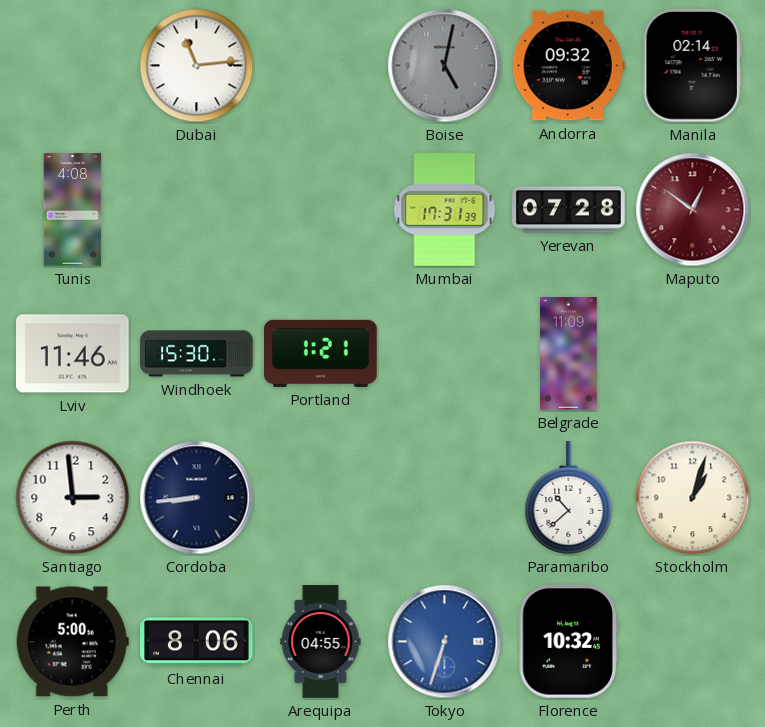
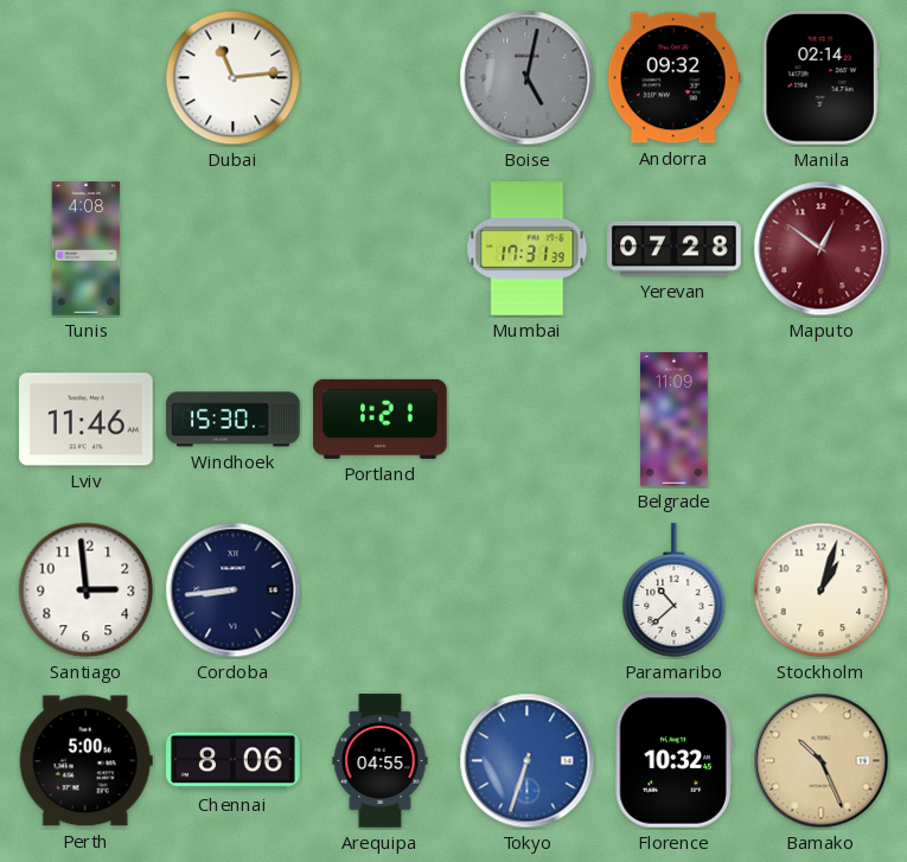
Bamako: none -> 10:26 (822, 761)
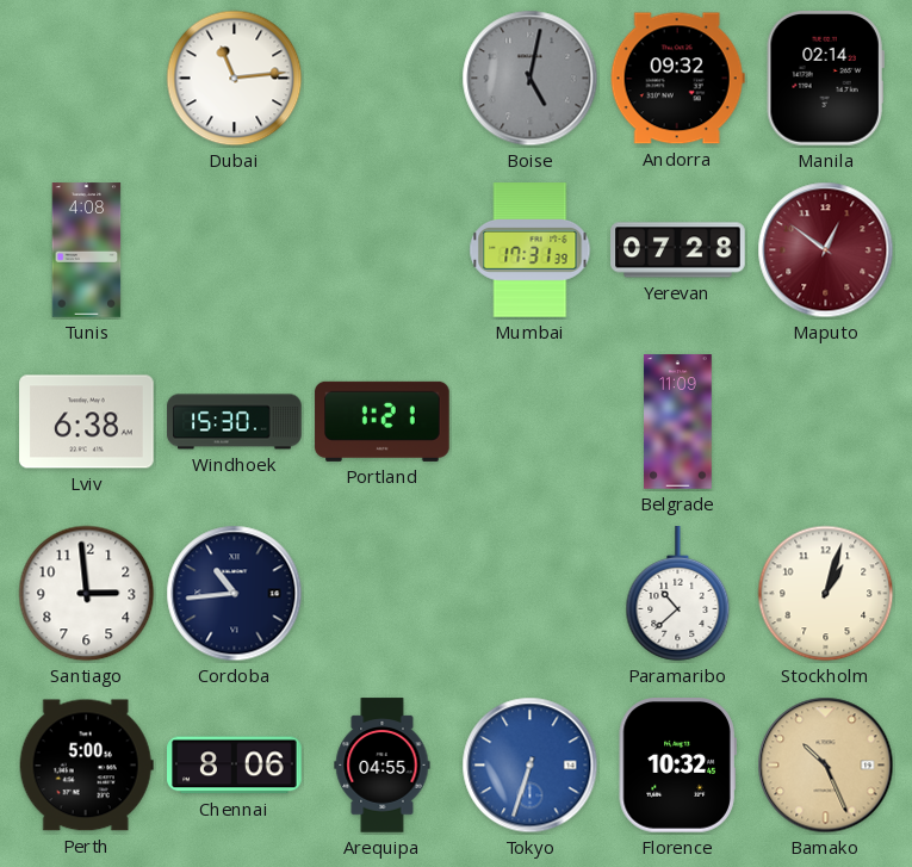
Lviv: 11:46 -> 6:38 (87, 422)
Cordoba: 8:44 -> 10:44 (235, 594)
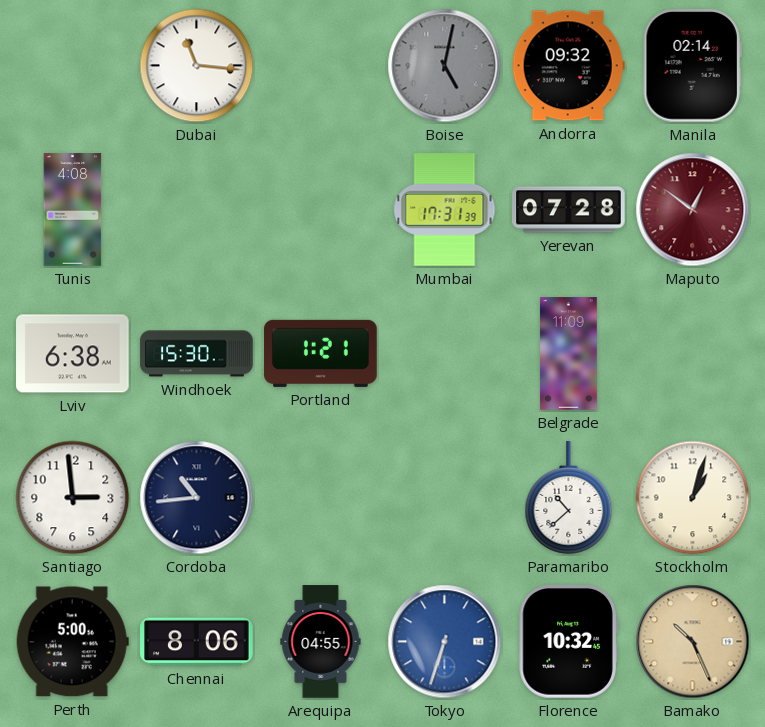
Dubai: 11:14 -> 11:16 (197, 66)
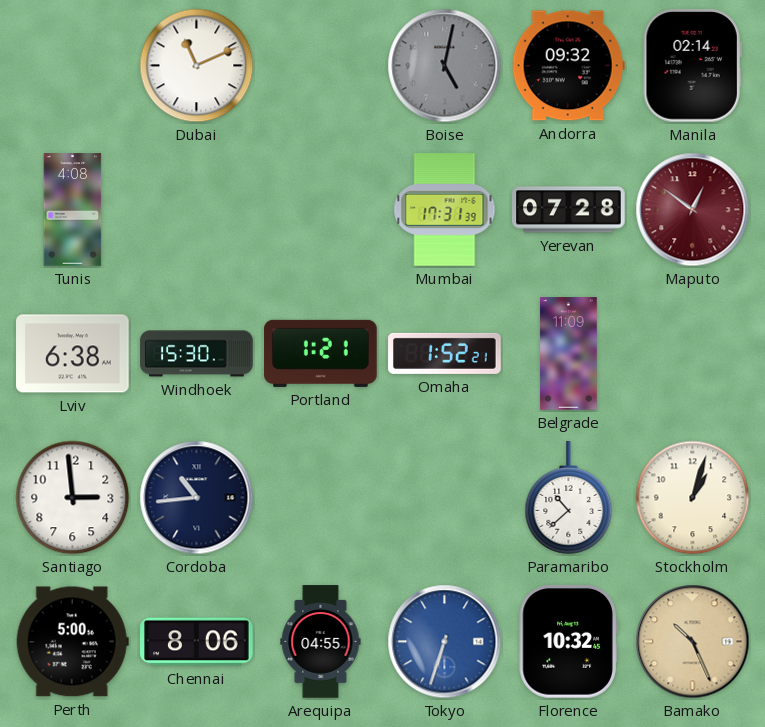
Dubai: 11:16 -> 11:11 (197, 66)
Omaha: none -> 1:52 (445, 353)
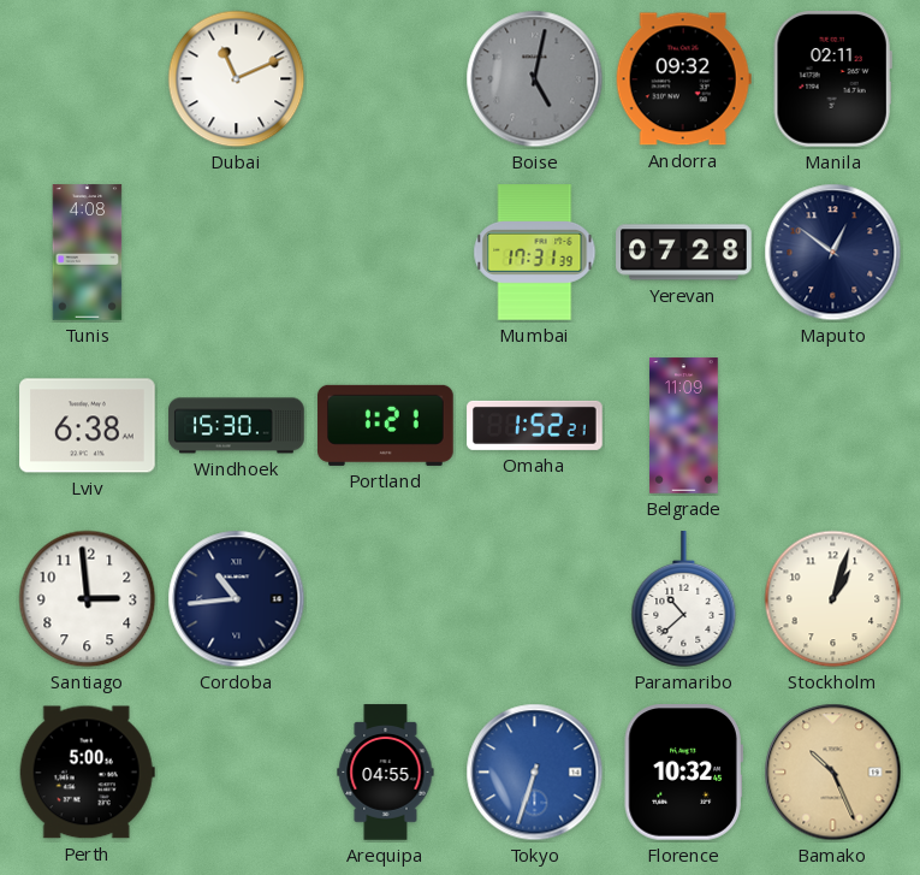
Manila: 02:14 -> 02:11 (832, 79)
Maputo dial: burgundy -> navy (833, 253)
Chennai: 8:06 -> none (197, 642)
